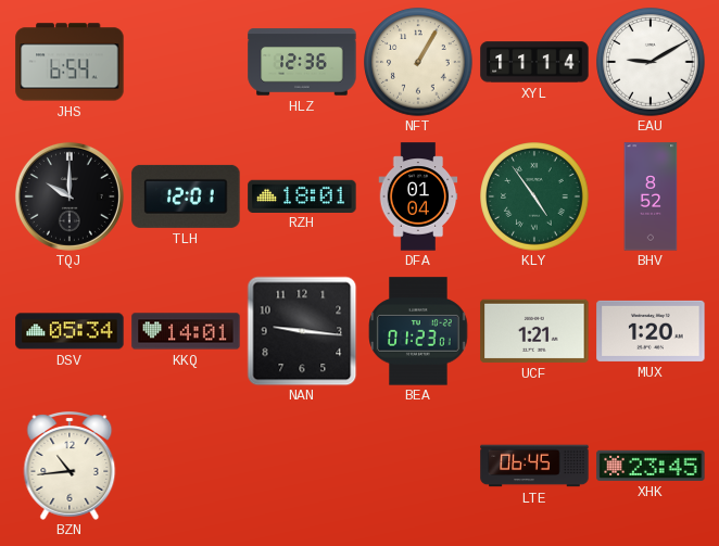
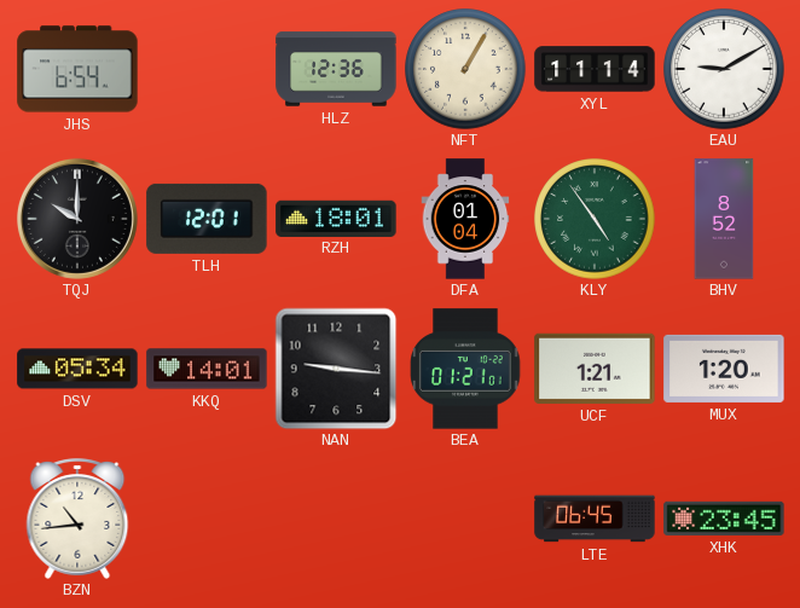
BEA: 01:23 -> 01:21 (465, 369)
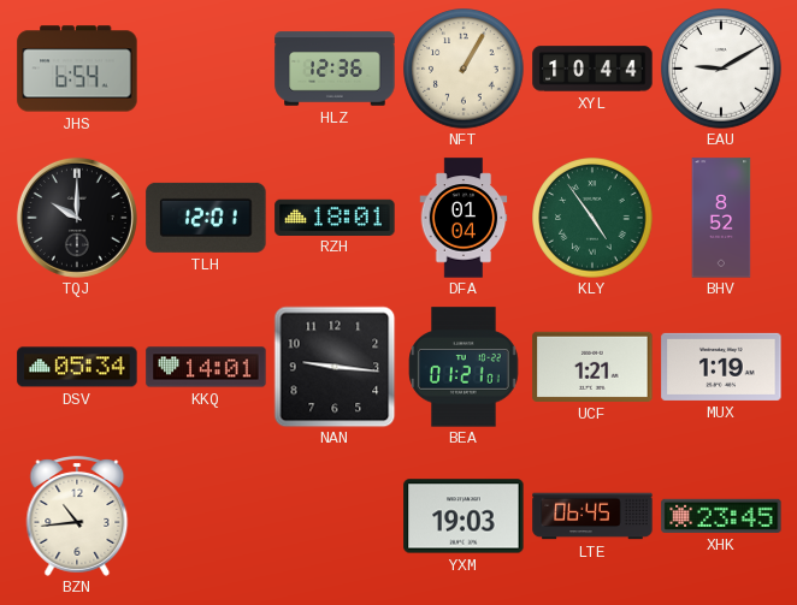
XYL: 11:14 -> 10:44 (592, 69)
MUX: 1:20 -> 1:19 (721, 367)
YXM: none -> 19:03 (464, 516)
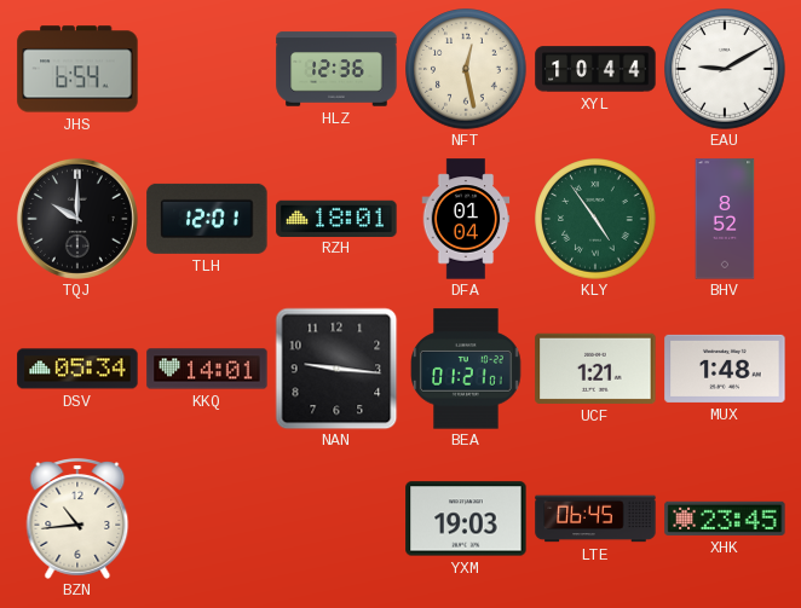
NFT: 1:05 -> 12:28 (466, 69)
MUX: 1:19 -> 1:48 (725, 369)
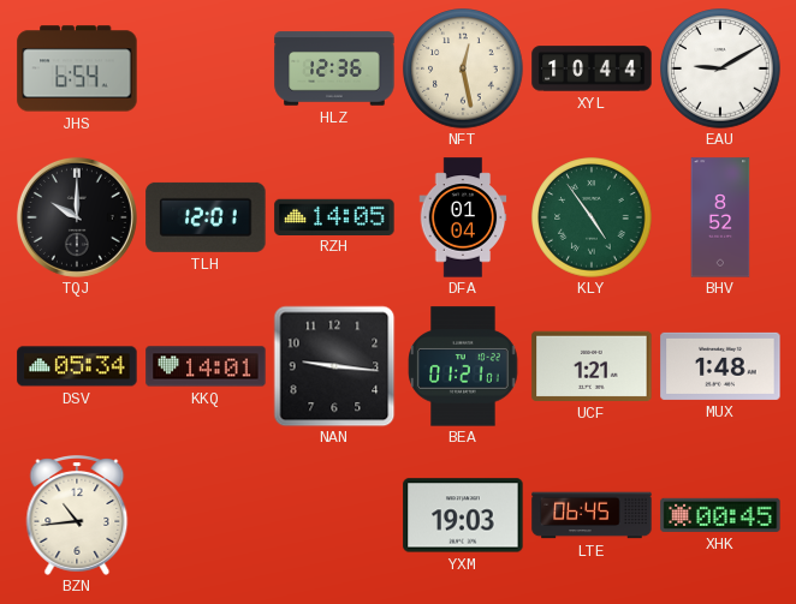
RZH: 18:01 -> 14:05 (334, 216)
XHK: 23:45 -> 00:45 (720, 515)
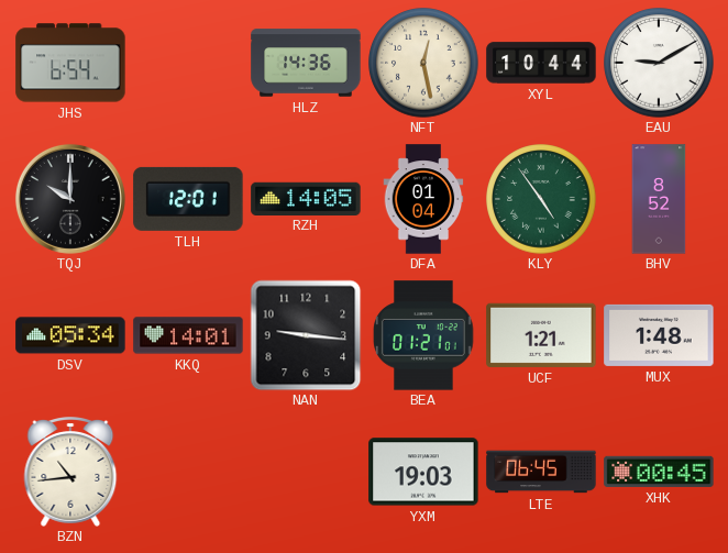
HLZ: 12:36 -> 14:36 (306, 63)
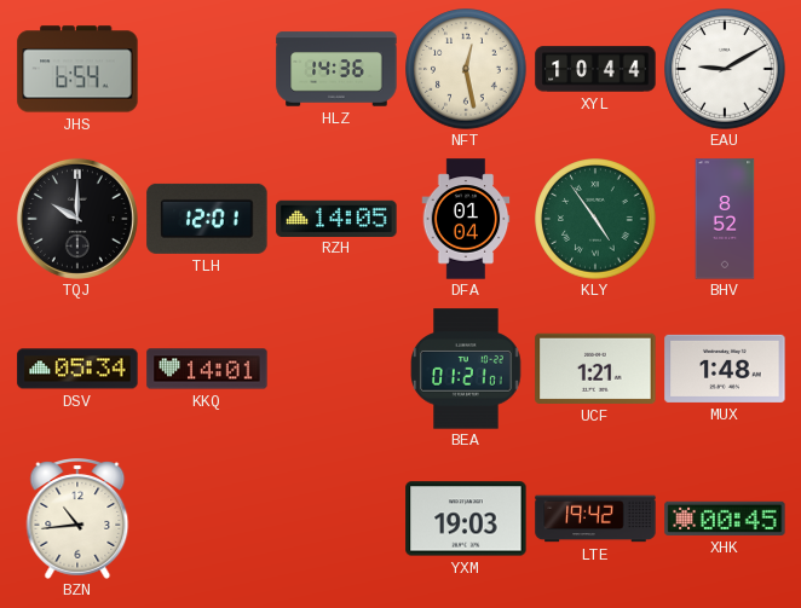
NAN: 9:16 -> none (306, 335)
LTE: 06:45 -> 19:42 (595, 519)
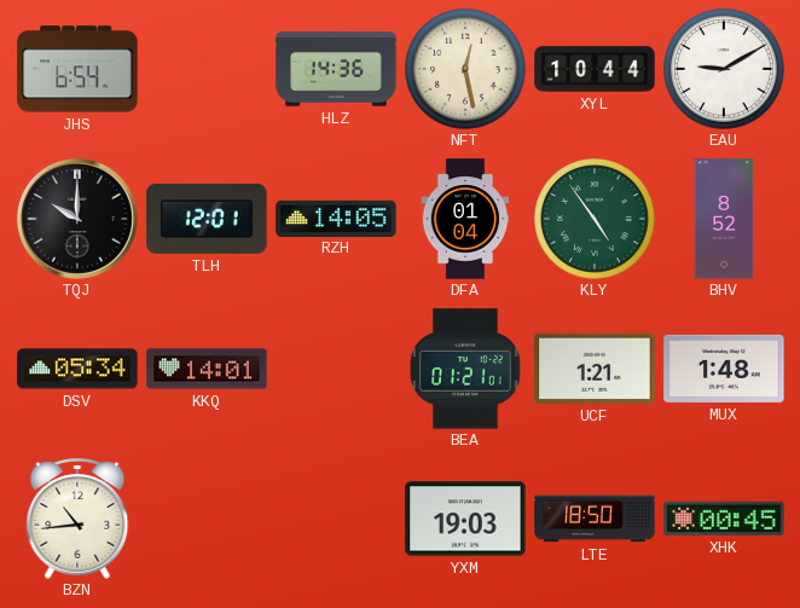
LTE: 19:42 -> 18:50 (595, 519)
